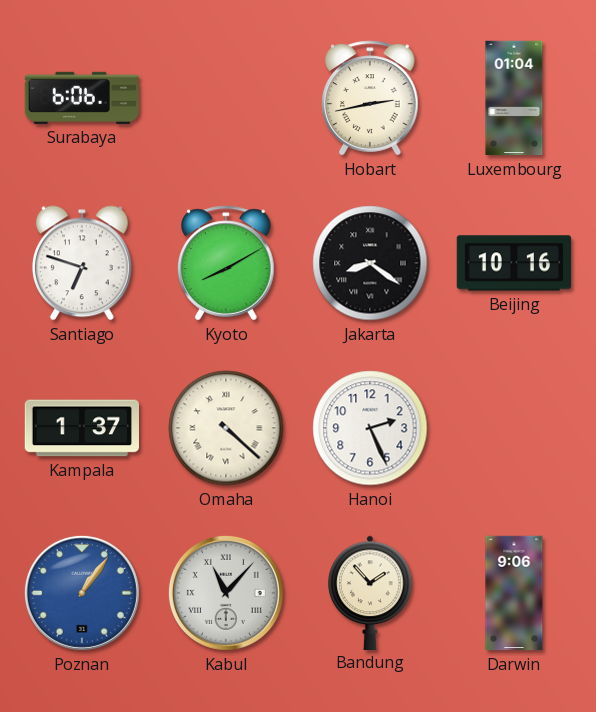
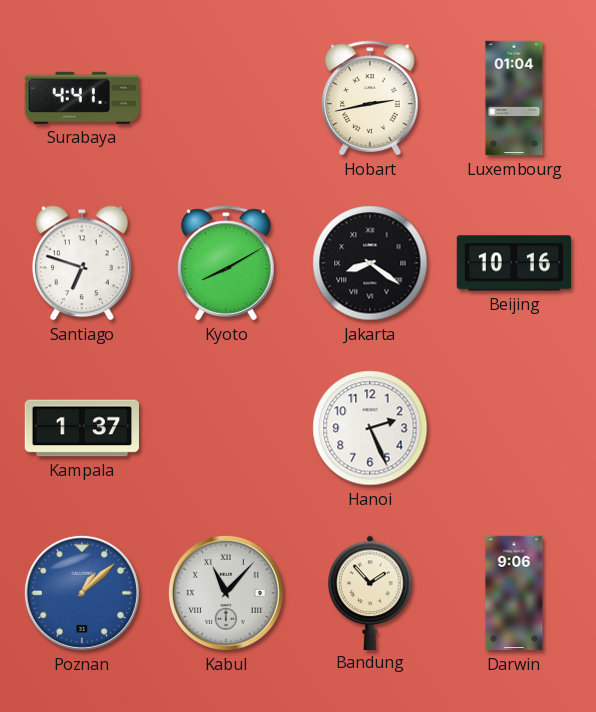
Surabaya: 6:06 -> 4:41 (81, 98)
Omaha: 4:22 -> none (226, 428)
Poznan: 1:06 -> 1:08 (82, 593)
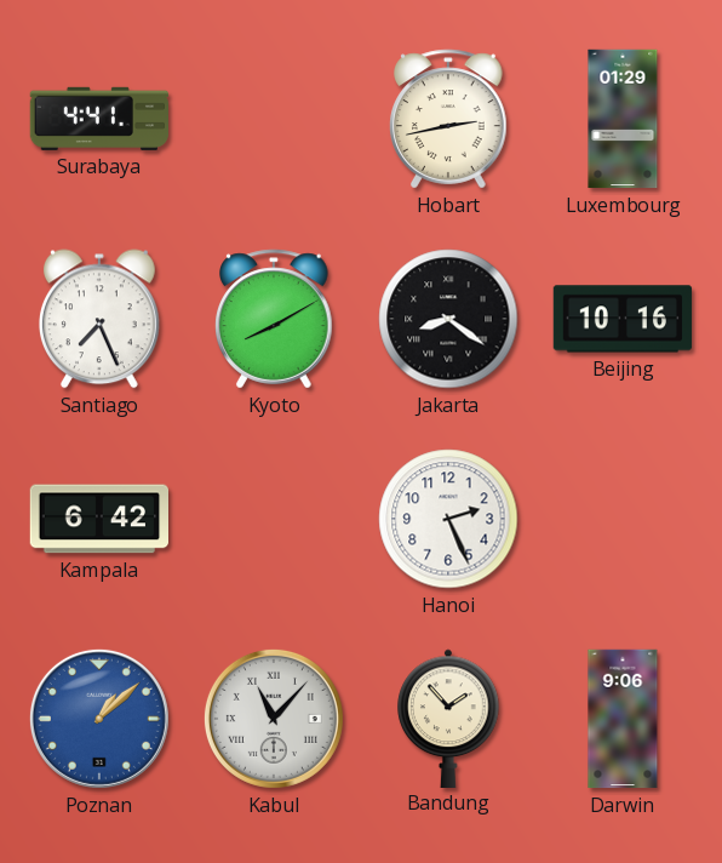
Luxembourg: 01:04 -> 01:29 (623, 119)
Santiago: 6:48 -> 7:26 (99, 319)
Kampala: 1:37 -> 6:42 (98, 519)
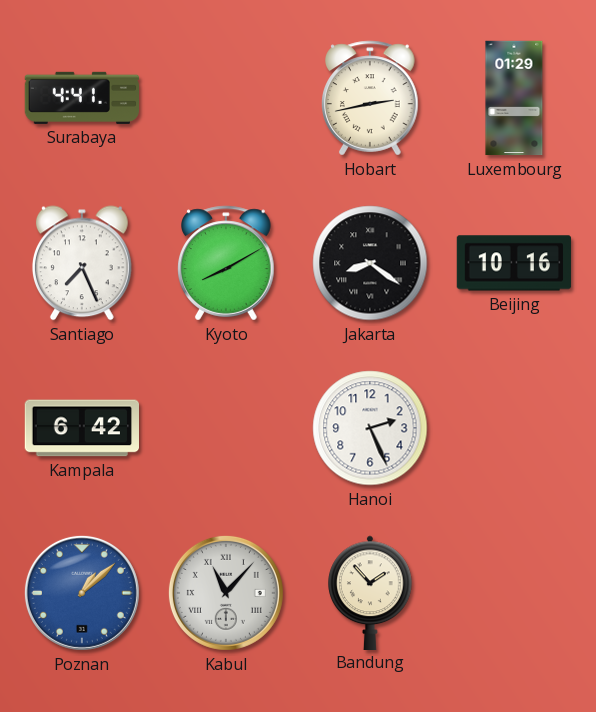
Darwin: 9:06 -> none (623, 719)
